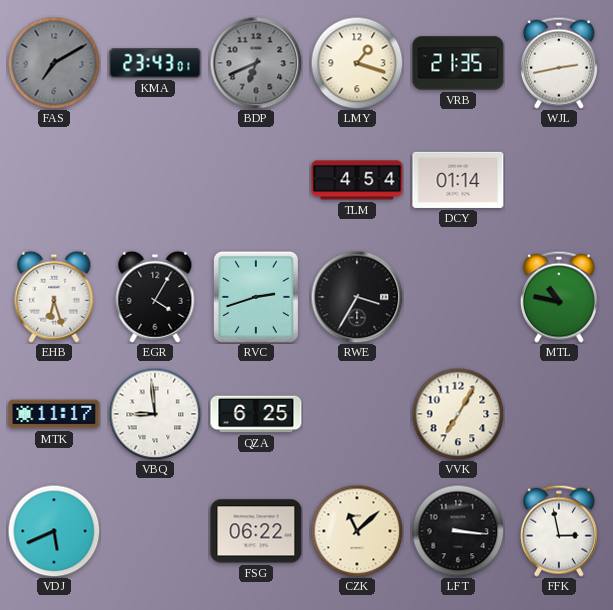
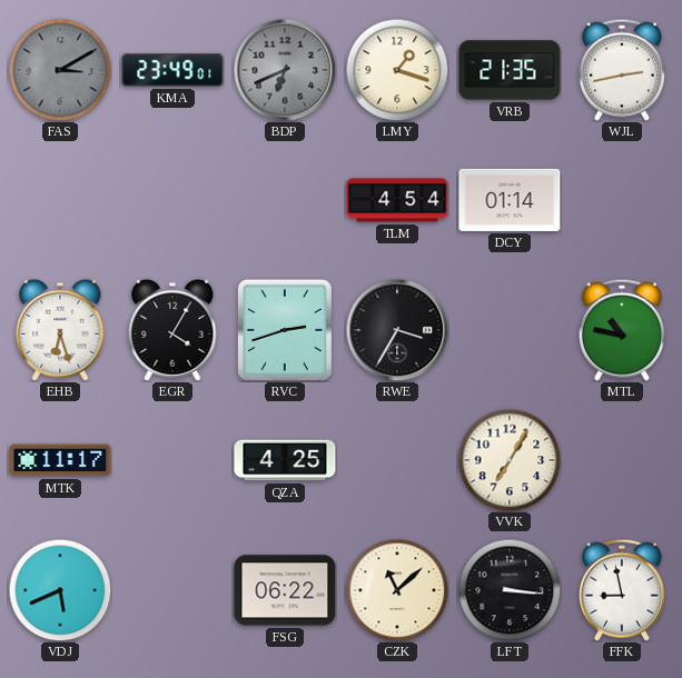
FAS: 7:10 -> 3:10 (60, 70)
KMA: 23:43 -> 23:49 (172, 70)
VBQ: 8:59 -> none (155, 414)
QZA: 6:25 -> 4:25 (285, 460)
FFK: 2:58 -> 8:58 (622, 590)
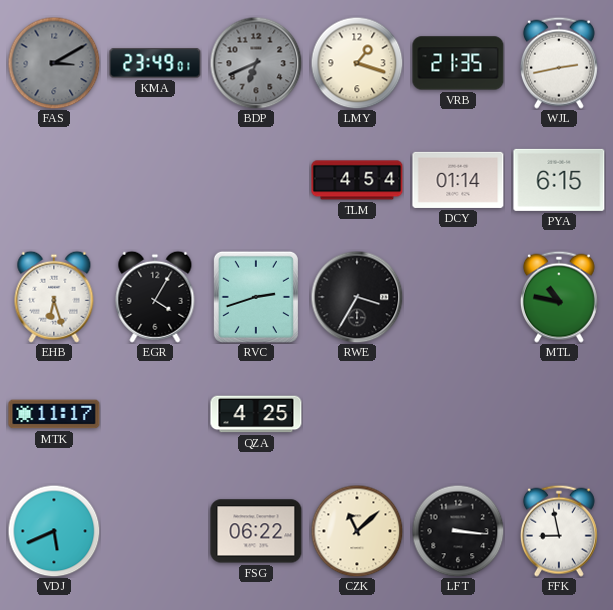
PYA: none -> 6:15 (559, 180)
VVK: 7:05 -> none (510, 460)
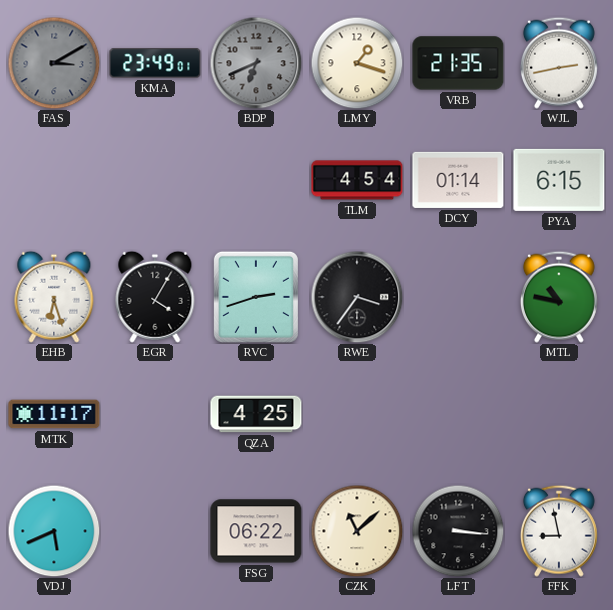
RWE: 3:35 -> 3:36 (357, 297)
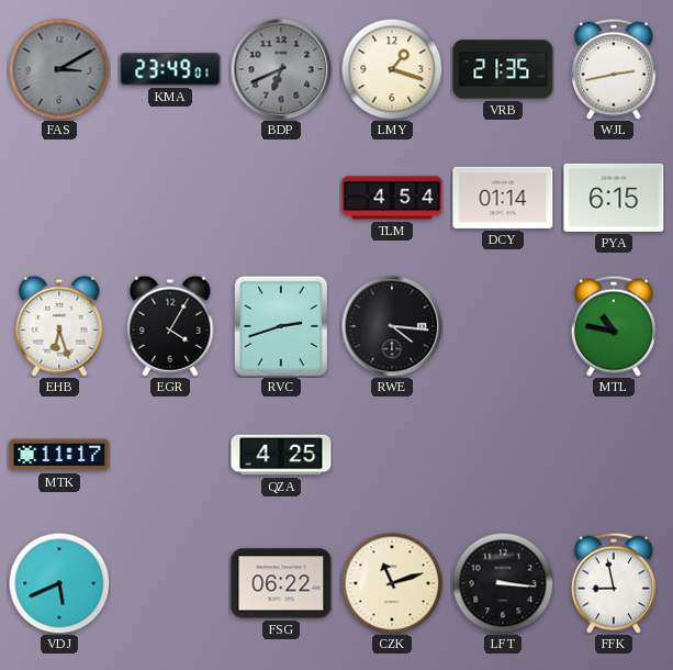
RWE: 3:36 -> 4:16 (392, 326)
CZK: 11:08 -> 11:12 (392, 583)
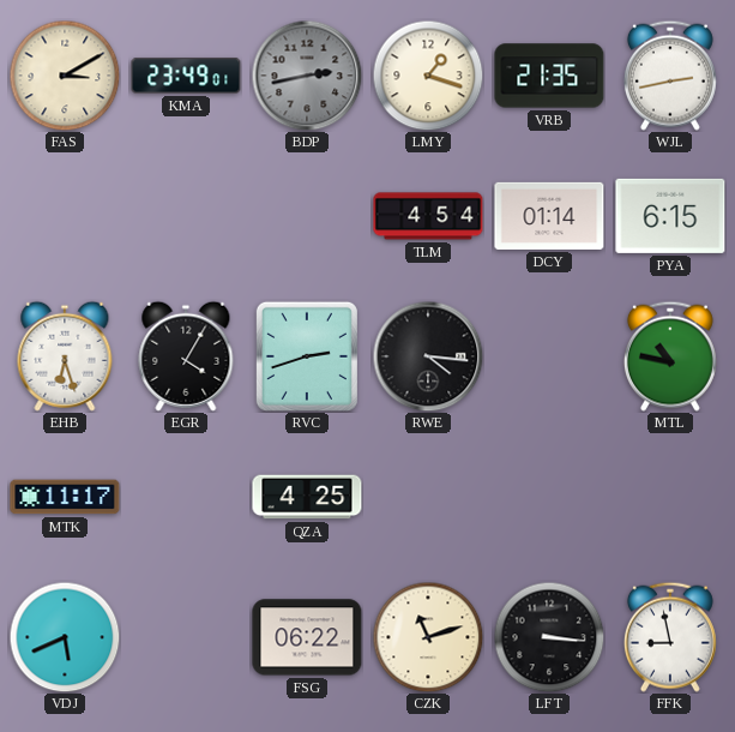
FAS dial: grey -> cream (65, 76)
BDP: 6:41 -> 2:43 (307, 76)
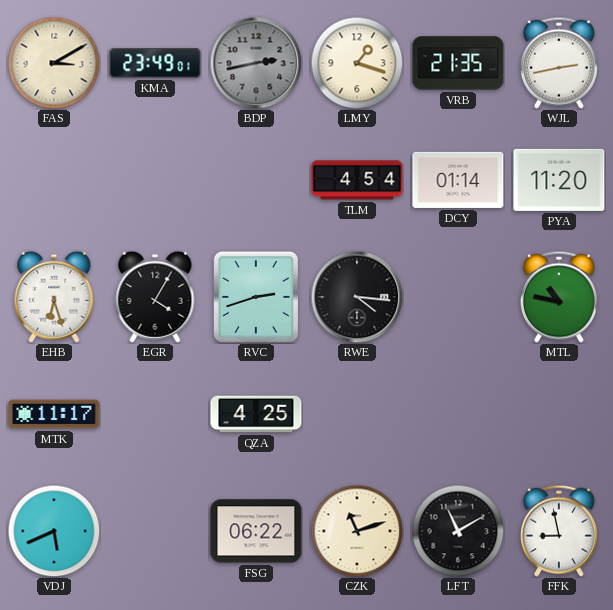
PYA: 6:15 -> 11:20 (559, 180)
LFT: 3:16 -> 11:10 (458, 531)
